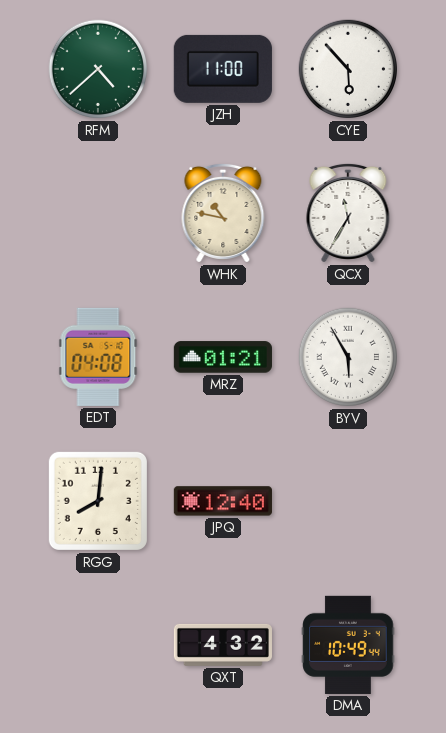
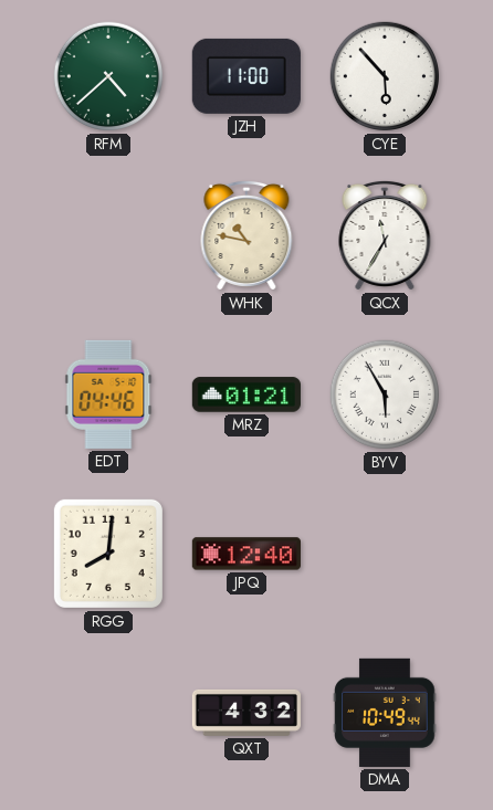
EDT: 04:08 -> 04:46 (108, 395)
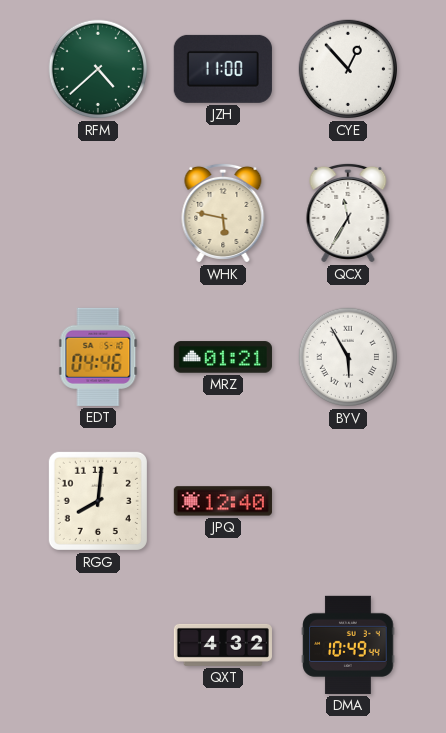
CYE: 5:53 -> 12:53 (348, 69)
WHK: 10:47 -> 5:47 (223, 213)
